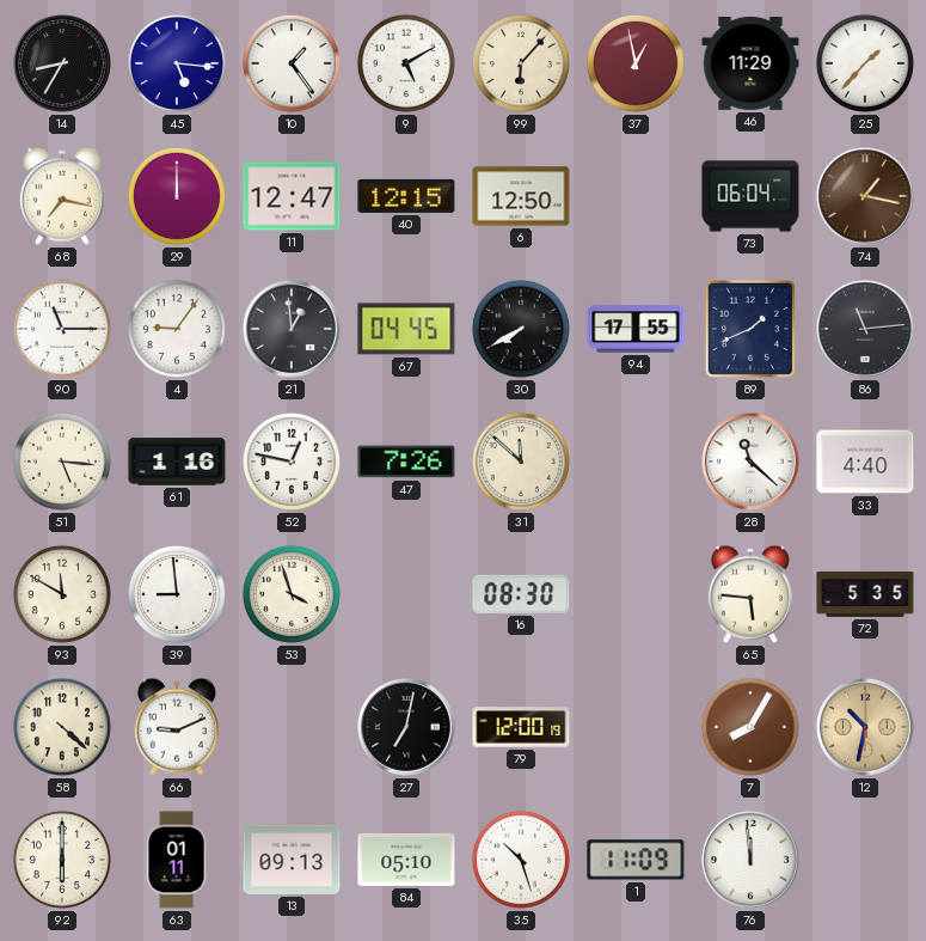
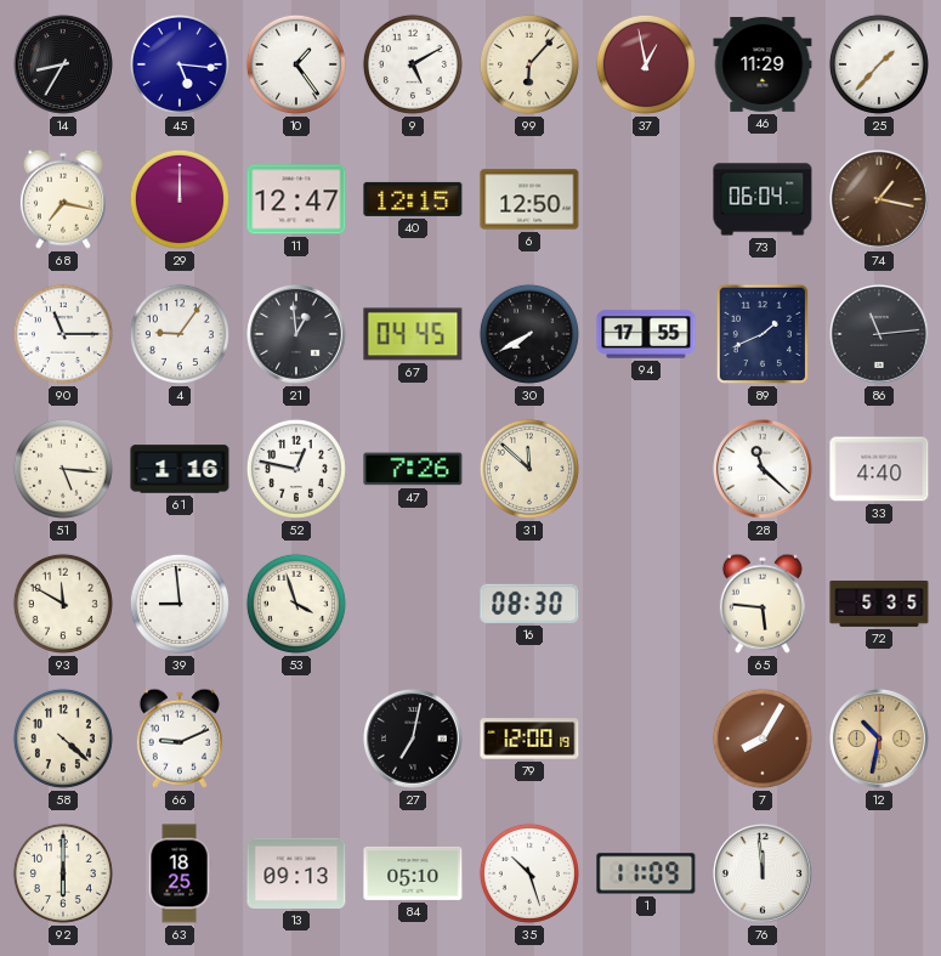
63: 01:11 -> 18:25 (180, 873)
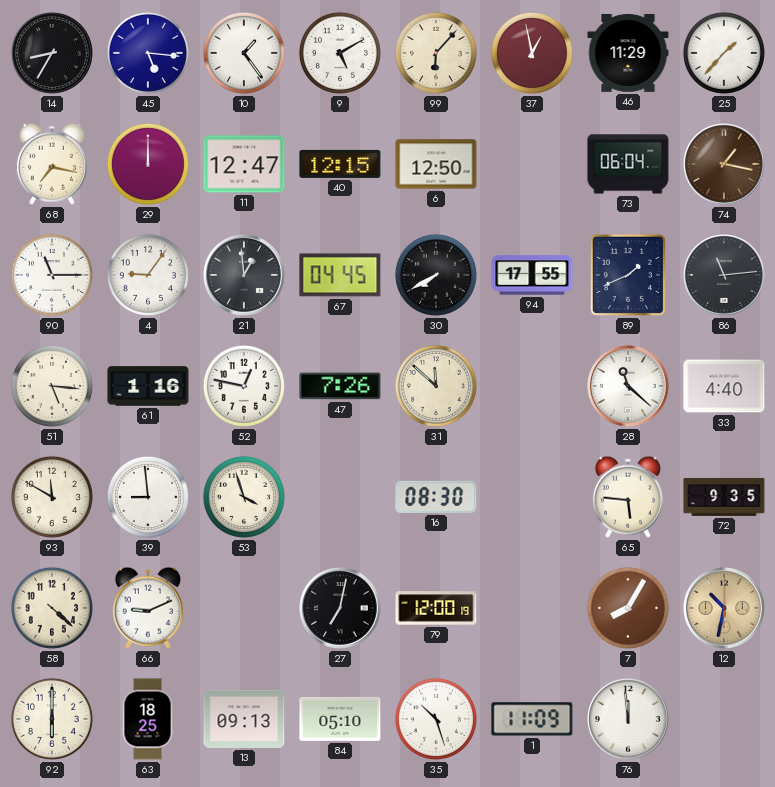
72: 5:35 -> 9:35 (724, 497)
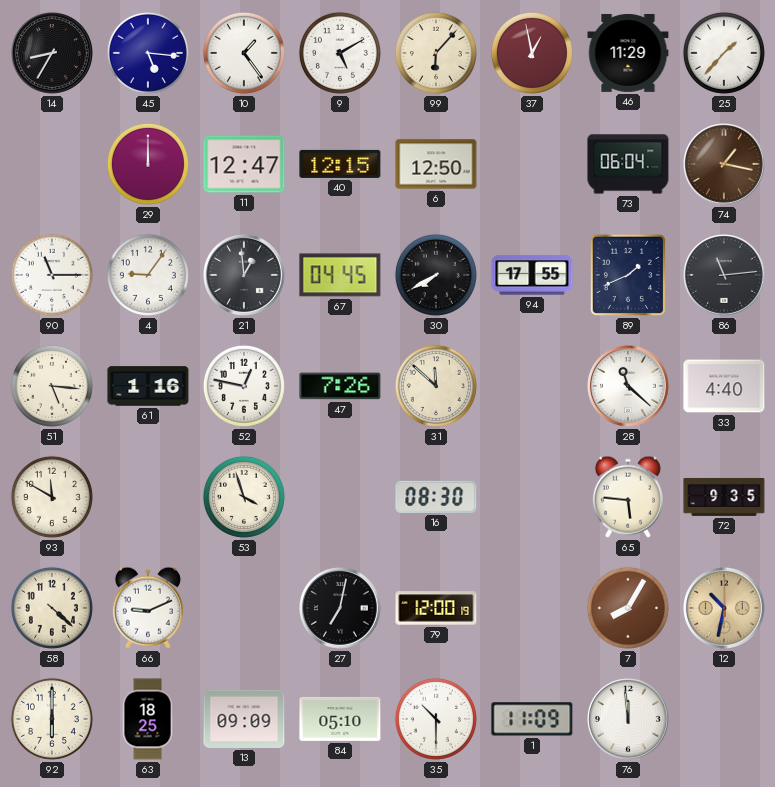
68: 7:17 -> none (52, 164)
39: 8:59 -> none (148, 497)
13: 09:13 -> 09:09 (244, 719)
35: 10:27 -> 10:30 (436, 719)
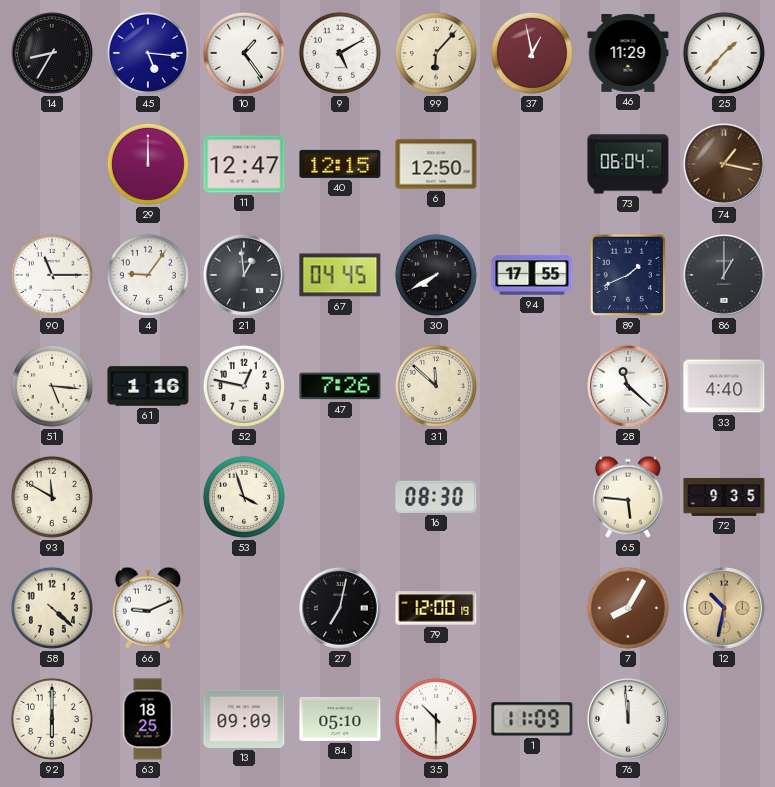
86: 11:14 -> 1:00 (725, 276)
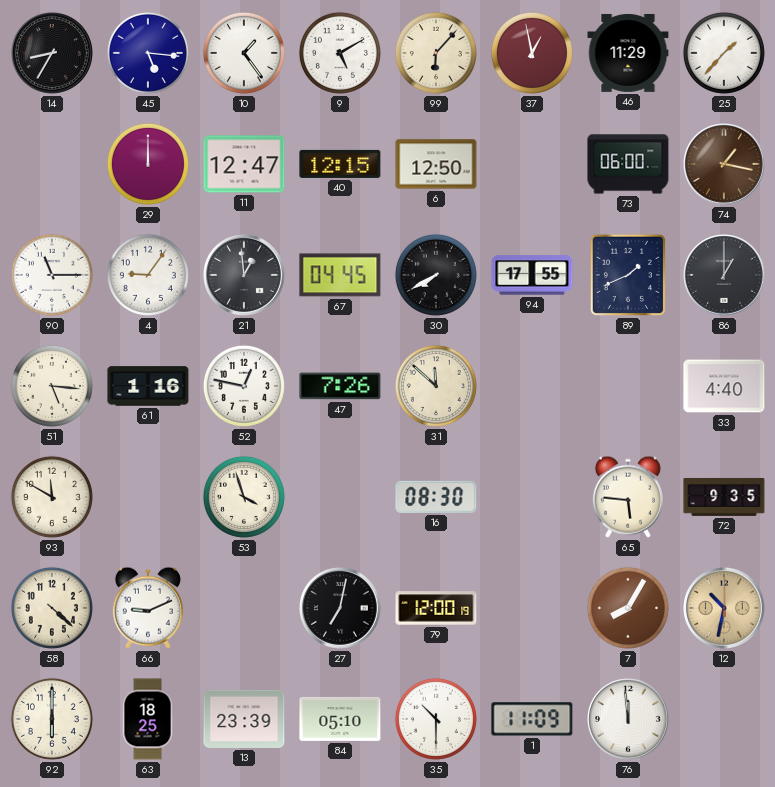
73: 06:04 -> 06:00 (628, 164)
28: 11:22 -> none (629, 387)
13: 09:09 -> 23:39 (244, 719)
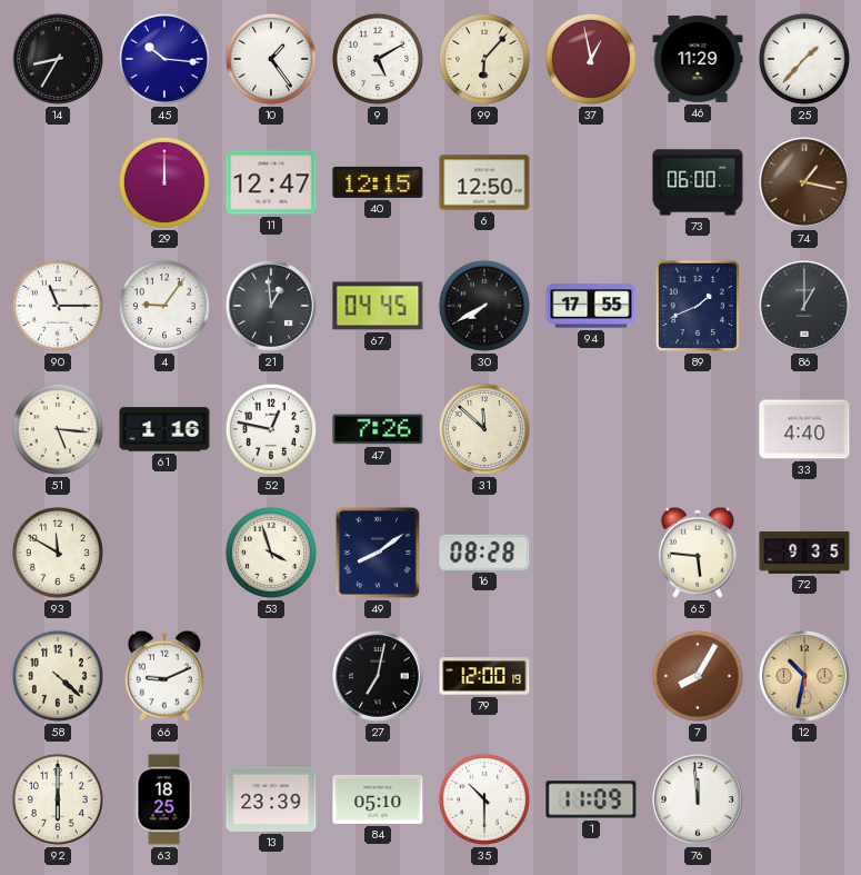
45: 5:16 -> 10:16 (164, 59)
49: none -> 8:09 (378, 553)
16: 08:30 -> 08:28 (484, 553)
